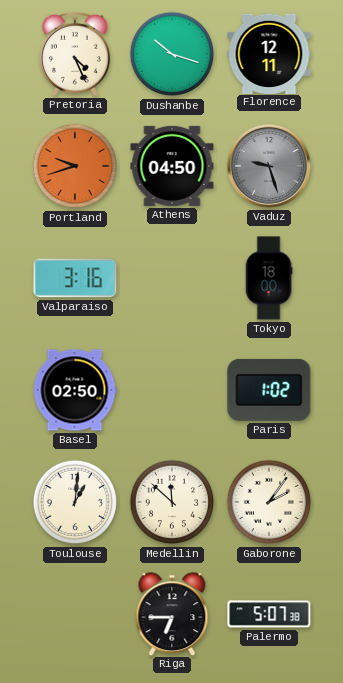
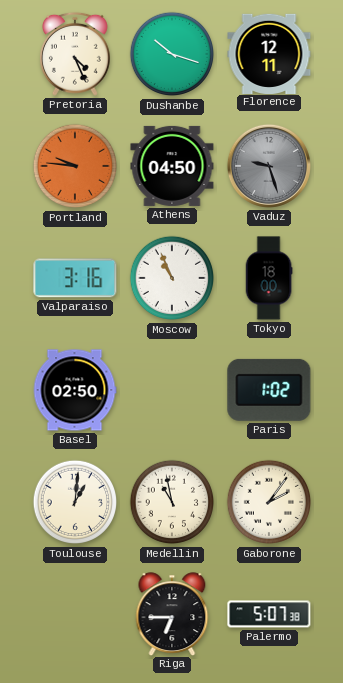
Portland: 9:42 -> 9:46 (75, 166)
Moscow: none -> 10:56 (172, 278)
Medellin: 11:52 -> 10:58 (172, 502)
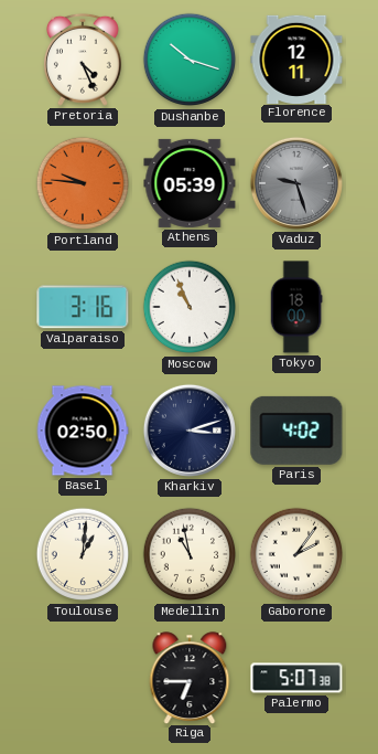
Athens: 04:50 -> 05:39 (190, 183)
Kharkiv: none -> 3:12 (190, 431)
Paris: 1:02 -> 4:02 (296, 431)
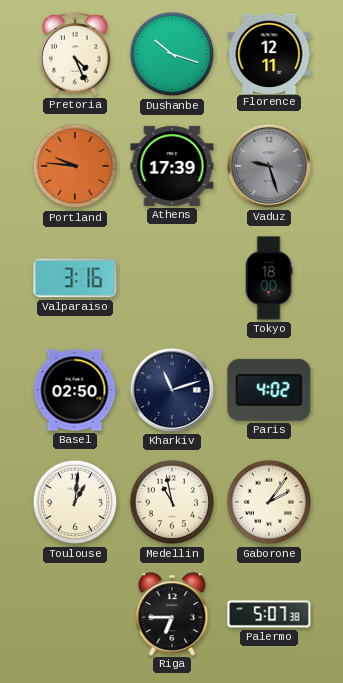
Athens: 05:39 -> 17:39 (172, 166)
Moscow: 10:56 -> none (190, 307)
Kharkiv: 3:12 -> 11:12 (172, 390)
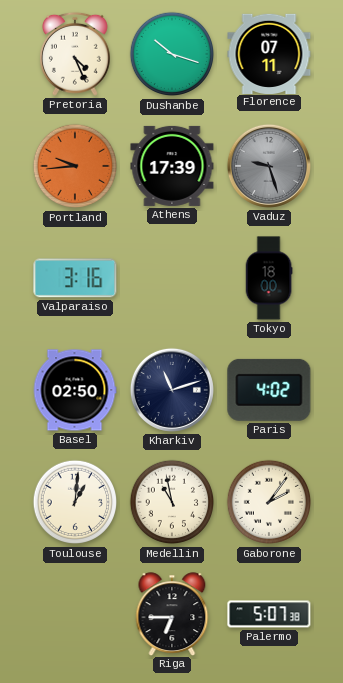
Florence: 12:11 -> 07:11 (269, 53)
Portland: 9:46 -> 9:44 (75, 166)
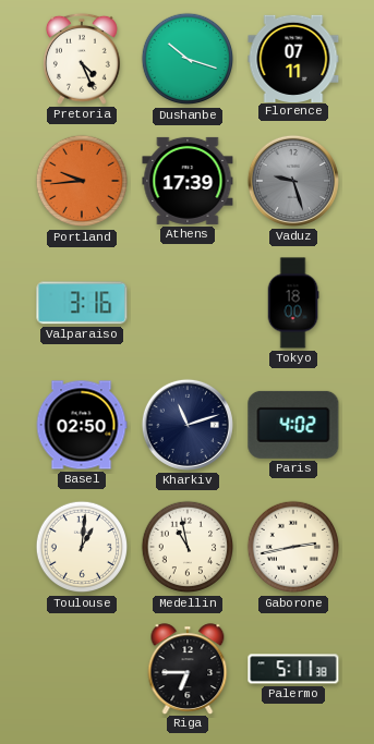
Gaborone: 2:06 -> 2:43 (293, 547)
Palermo: 5:07 -> 5:11 (293, 669)
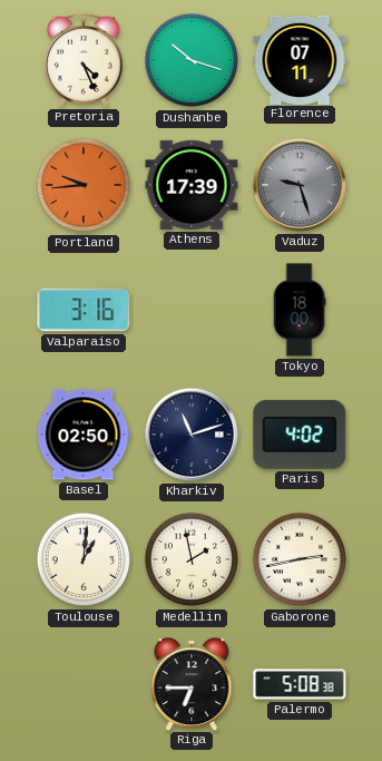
Medellin: 10:58 -> 1:58 (192, 559)
Palermo: 5:11 -> 5:08 (300, 684)
